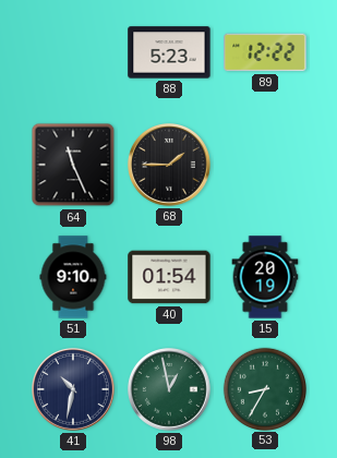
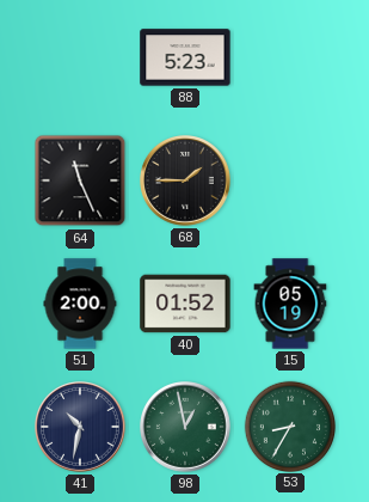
89: 12:22 -> none (265, 52)
51: 9:10 -> 2:00 (80, 304)
40: 01:54 -> 01:52 (185, 304)
15: 20:19 -> 05:19 (290, 304)
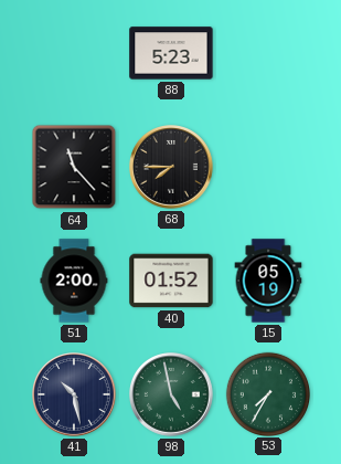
64: 11:26 -> 11:23 (74, 167)
68: 1:45 -> 7:45 (172, 168)
41: 10:32 -> 10:28 (75, 396)
98: 12:58 -> 4:58 (172, 396)
53: 8:35 -> 7:35 (267, 393)
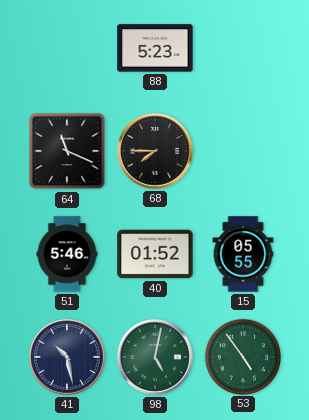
64: 11:23 -> 11:19 (67, 151)
51: 2:00 -> 5:46 (67, 254)
15: 05:19 -> 05:55 (243, 254)
98: 4:58 -> 5:02 (156, 358)
53: 7:35 -> 4:54 (242, 356)
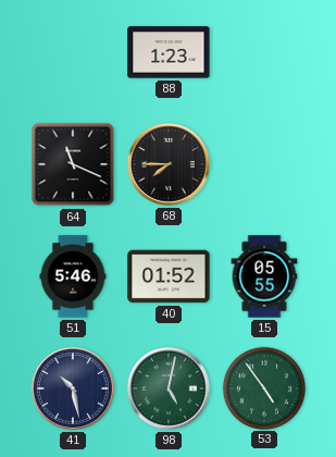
88: 5:23 -> 1:23 (169, 52)
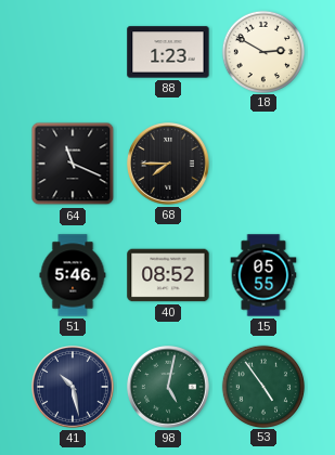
18: none -> 2:50 (262, 51)
40: 01:52 -> 08:52 (168, 275)
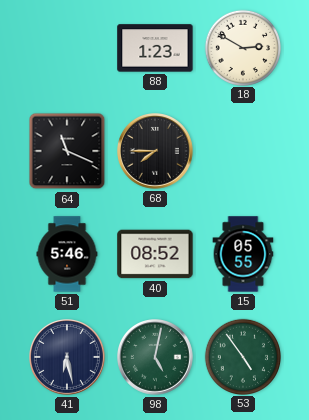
41: 10:28 -> 6:28 (68, 358)
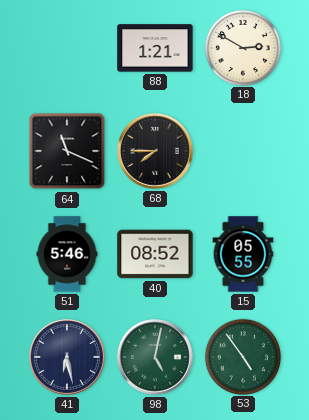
88: 1:23 -> 1:21 (155, 48)
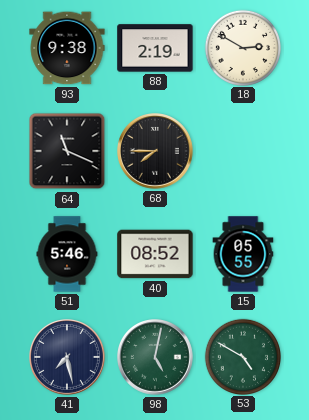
93: none -> 9:38 (67, 48)
88: 1:21 -> 2:19 (155, 48)
41: 6:28 -> 7:28 (68, 358)
53: 4:54 -> 4:50 (242, 356)
